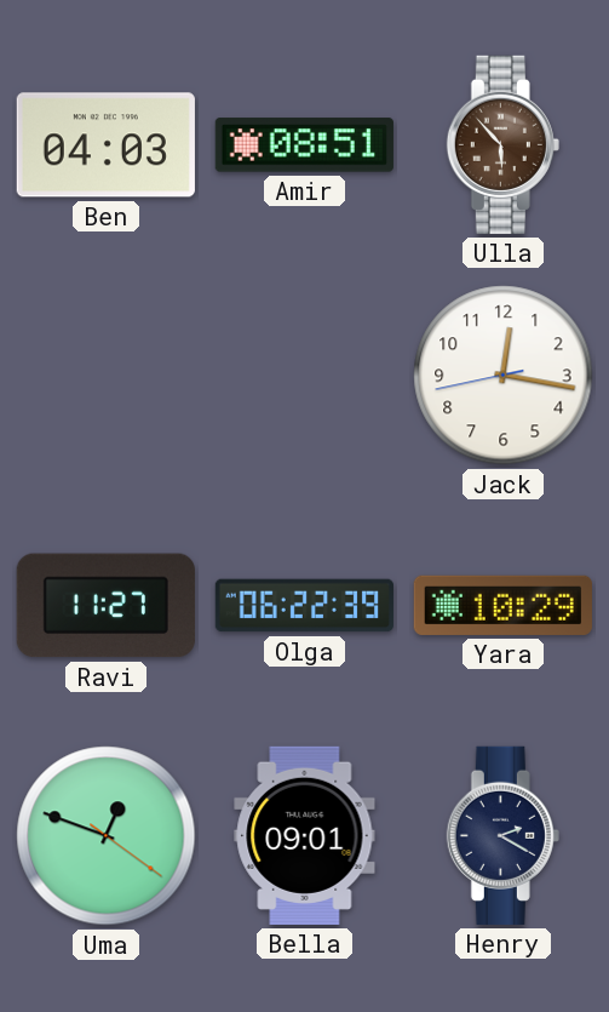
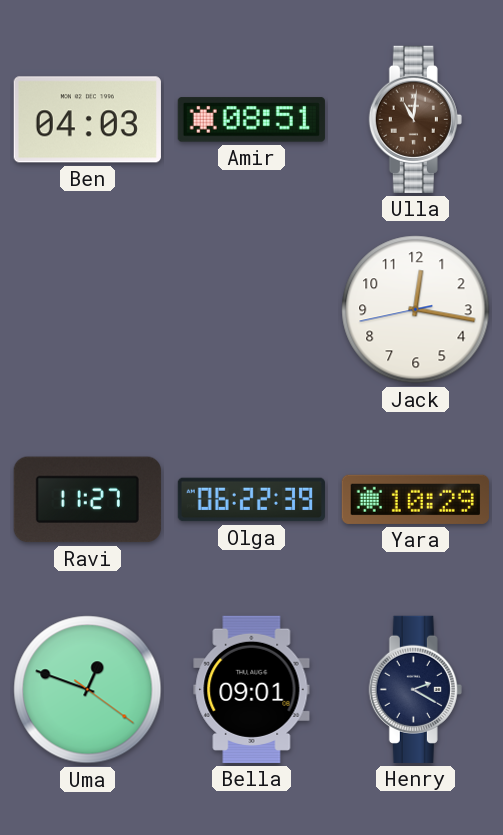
Ulla: 5:53 -> 11:01 (415, 119)
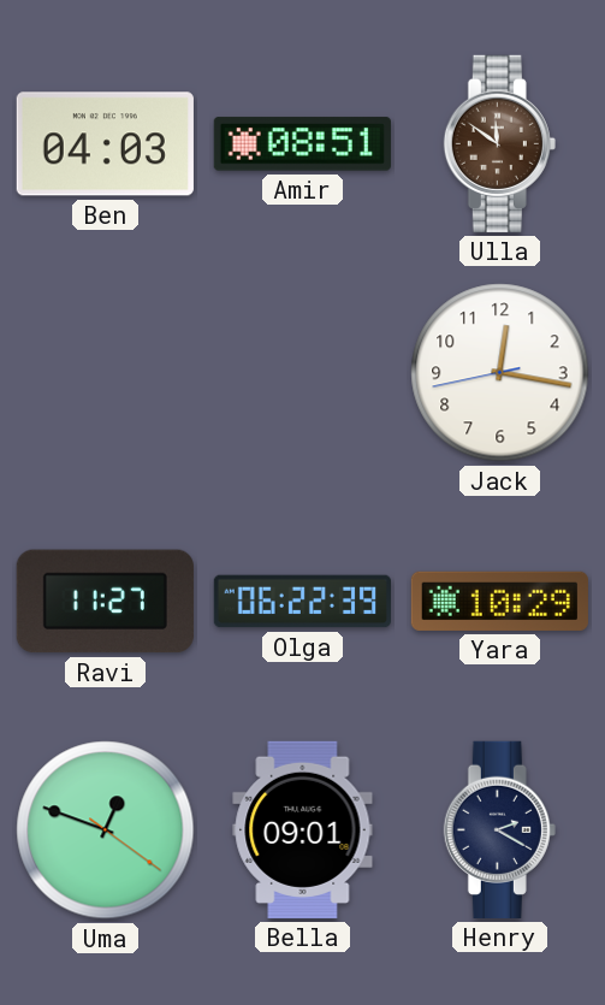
Ulla: 11:01 -> 11:51 (499, 143)
